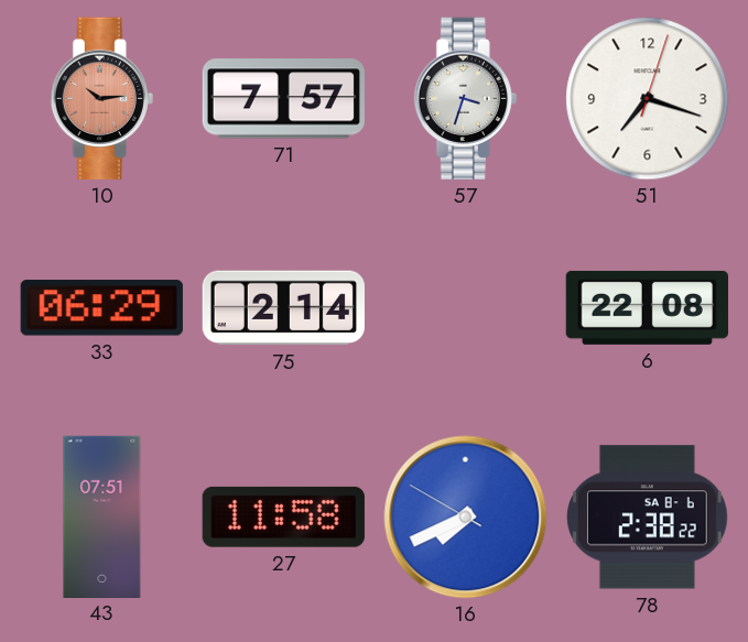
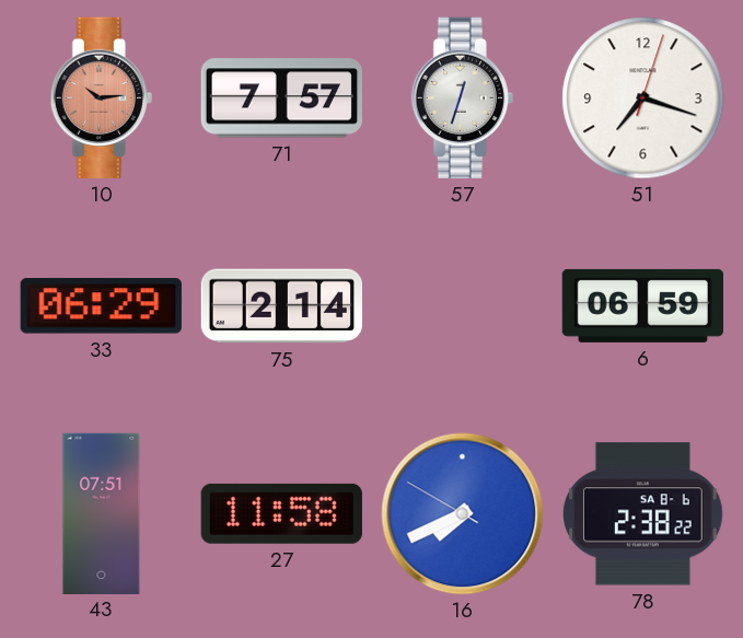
57: 3:33 -> 12:33 (462, 97)
6: 22:08 -> 06:59 (642, 305)
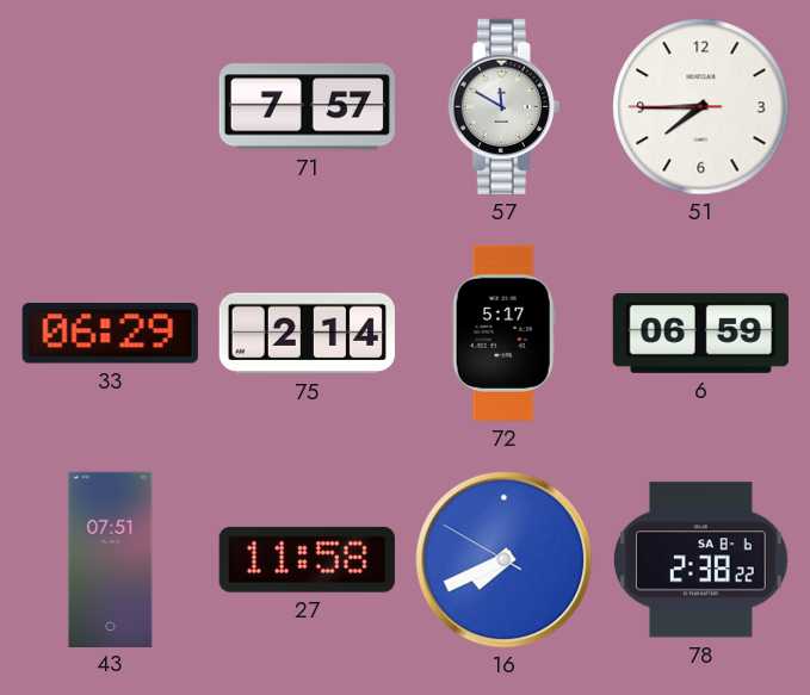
10: 10:14 -> none (101, 97)
57: 12:33 -> 11:50 (503, 106)
51: 7:18 -> 7:44 (701, 107)
72: none -> 5:17 (503, 333)
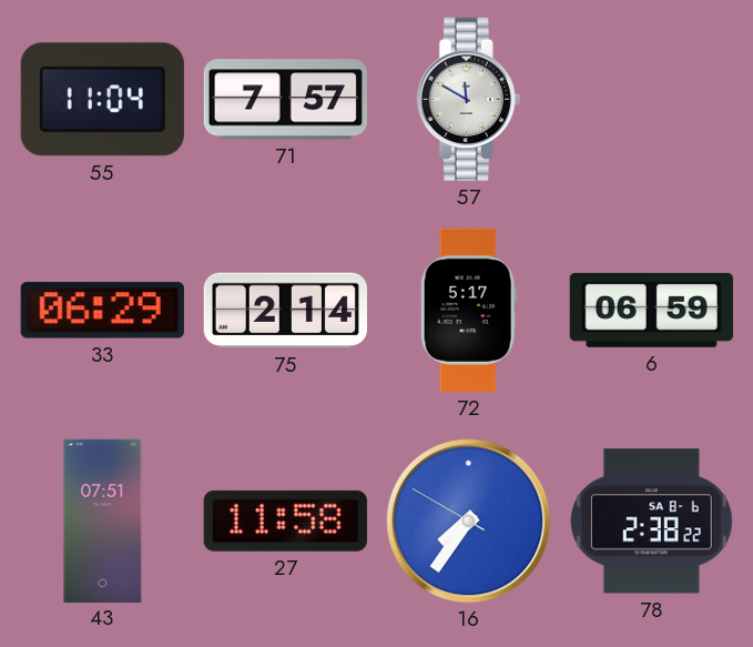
55: none -> 11:04 (102, 100)
51: 7:44 -> none (701, 107)
16: 7:40 -> 7:35 (469, 522)
